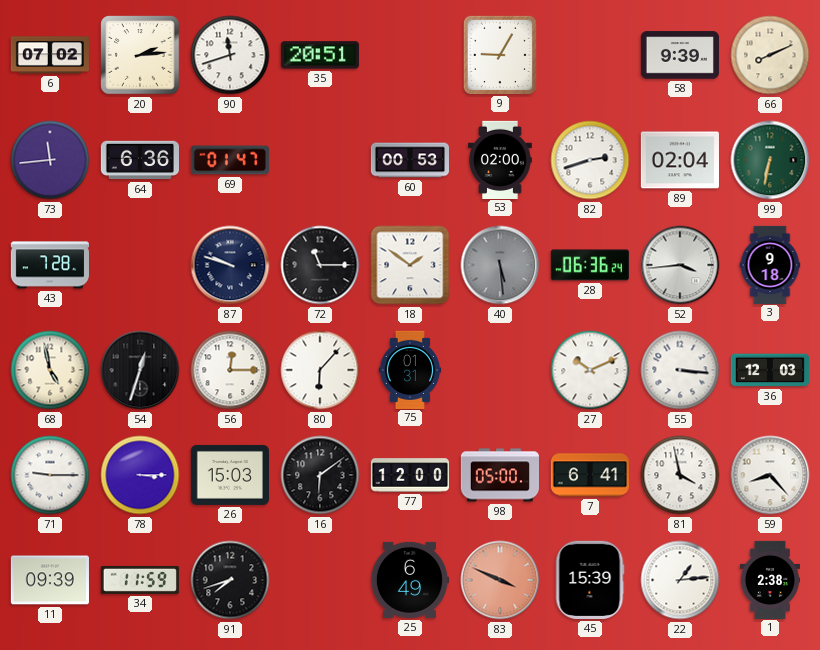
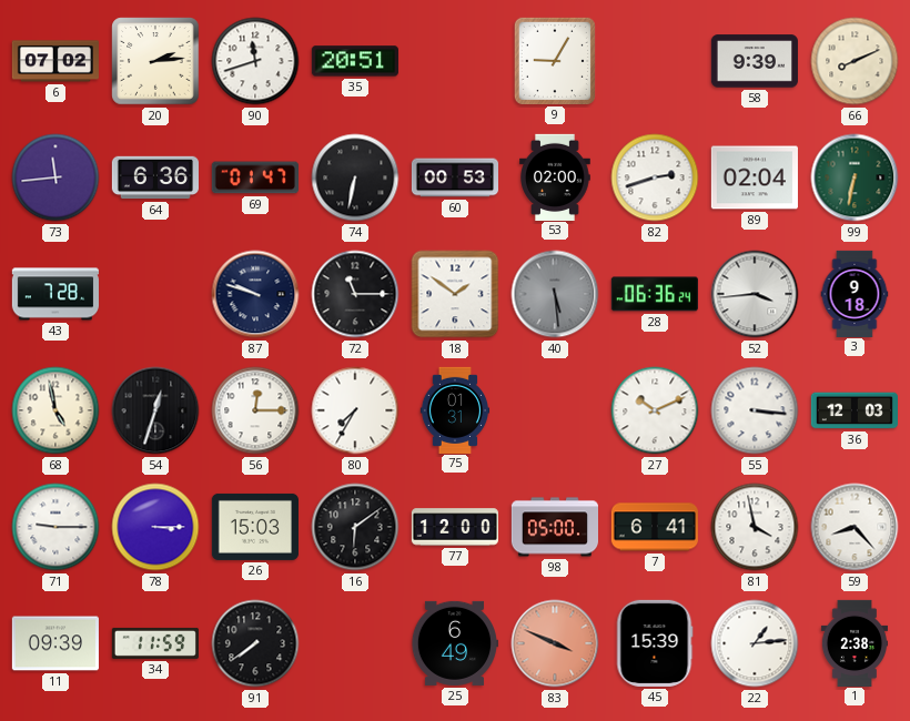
74: none -> 6:32 (355, 177)
80: 6:07 -> 7:35 (355, 410)
91: 7:42 -> 7:39 (255, 643)
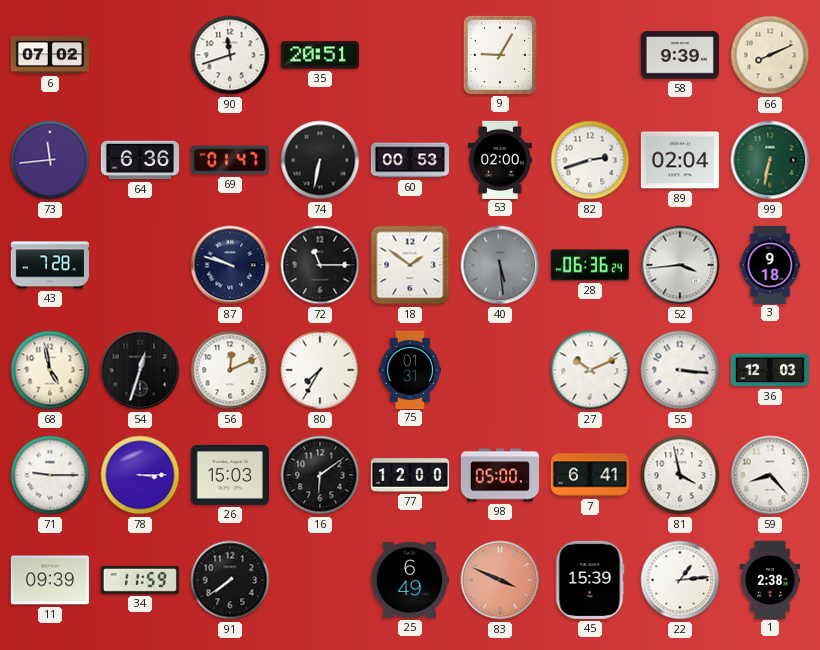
20: 2:14 -> none (155, 61)
56: 12:15 -> 12:11 (230, 370)
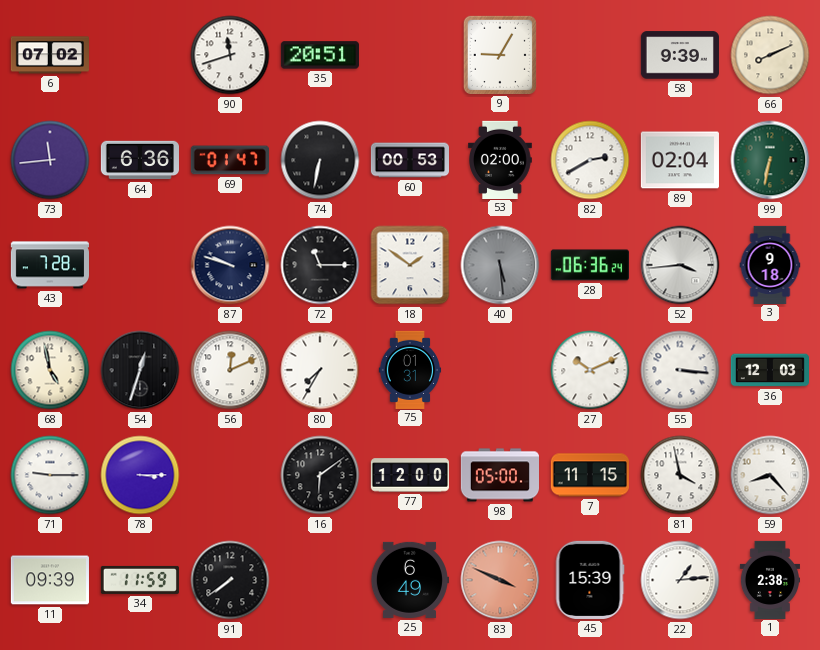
82: 2:42 -> 2:40 (590, 160)
26: 15:03 -> none (230, 475)
7: 6:41 -> 11:15 (590, 475)
